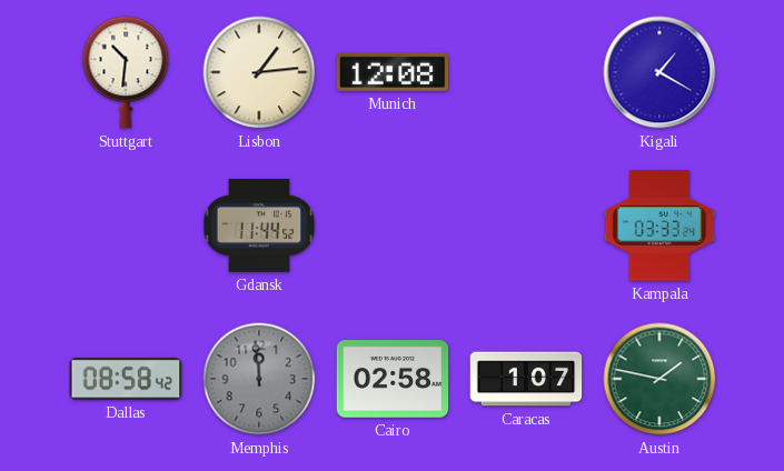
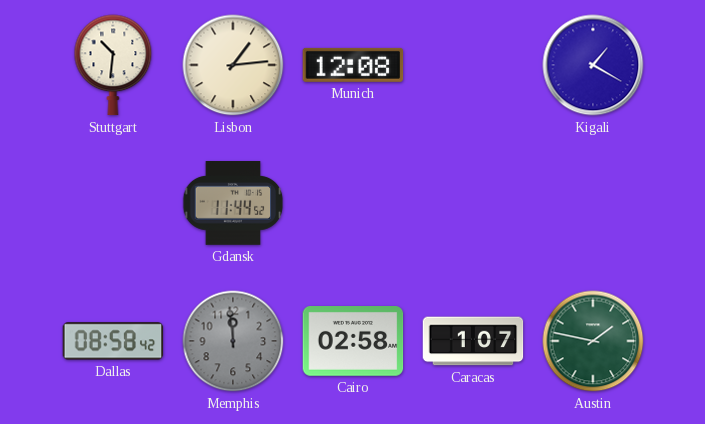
Kampala: 03:33 -> none (659, 226)
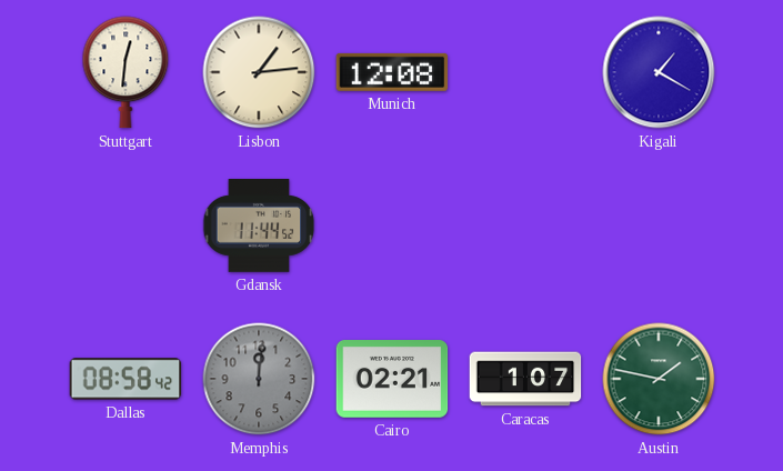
Stuttgart: 10:31 -> 12:31 (126, 72)
Memphis: 11:59 -> 12:01 (259, 379)
Cairo: 02:58 -> 02:21 (392, 380)
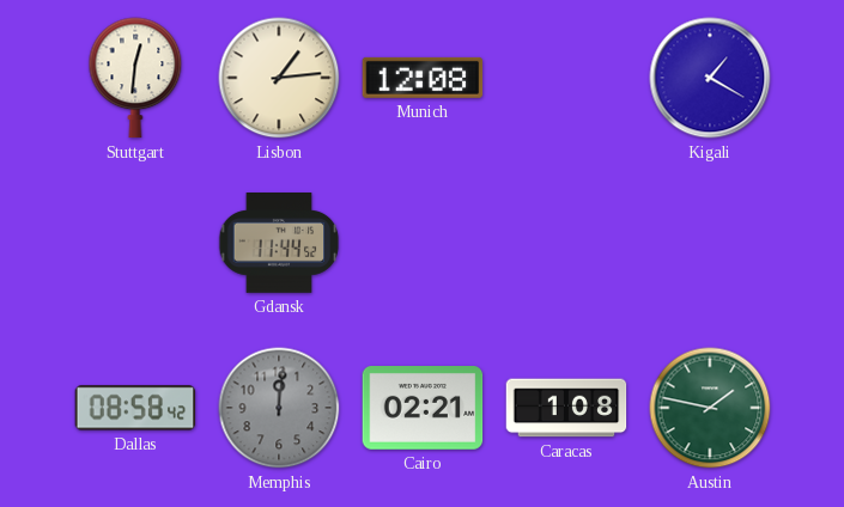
Caracas: 1:07 -> 1:08 (566, 408)
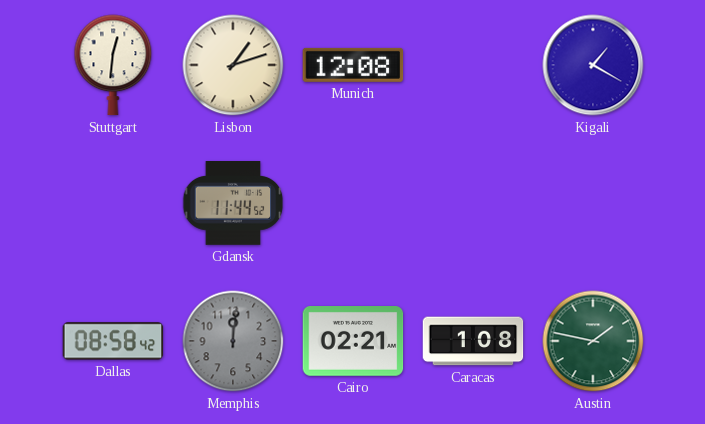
Lisbon: 1:14 -> 1:12 (233, 65)
